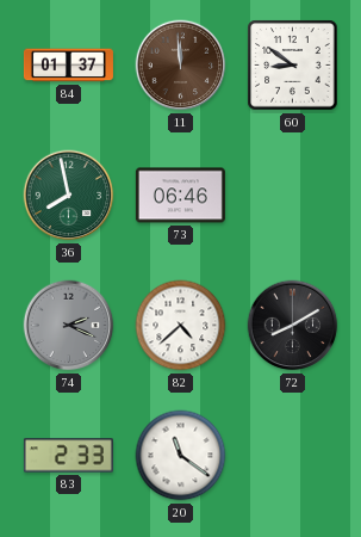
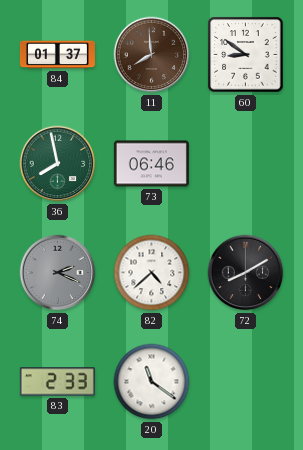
11: 11:59 -> 7:59 (152, 55)
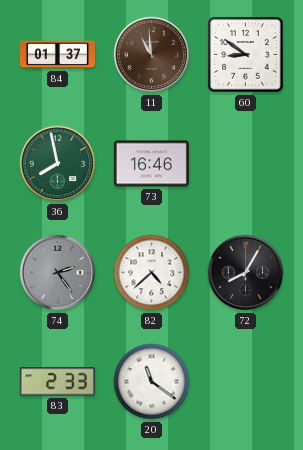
11: 7:59 -> 10:59 (152, 55)
73: 06:46 -> 16:46 (151, 164)
74: 2:19 -> 2:24 (58, 273)
72: 8:10 -> 8:05 (246, 273)
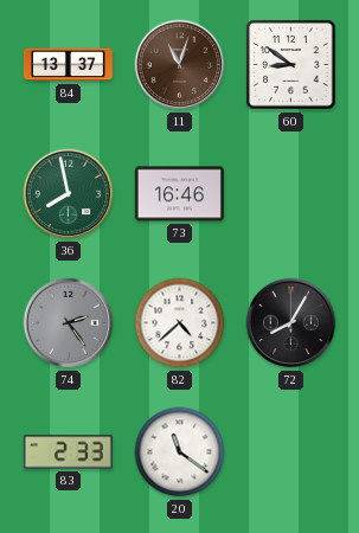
84: 01:37 -> 13:37 (68, 65)
11: 10:59 -> 11:03 (180, 65)
